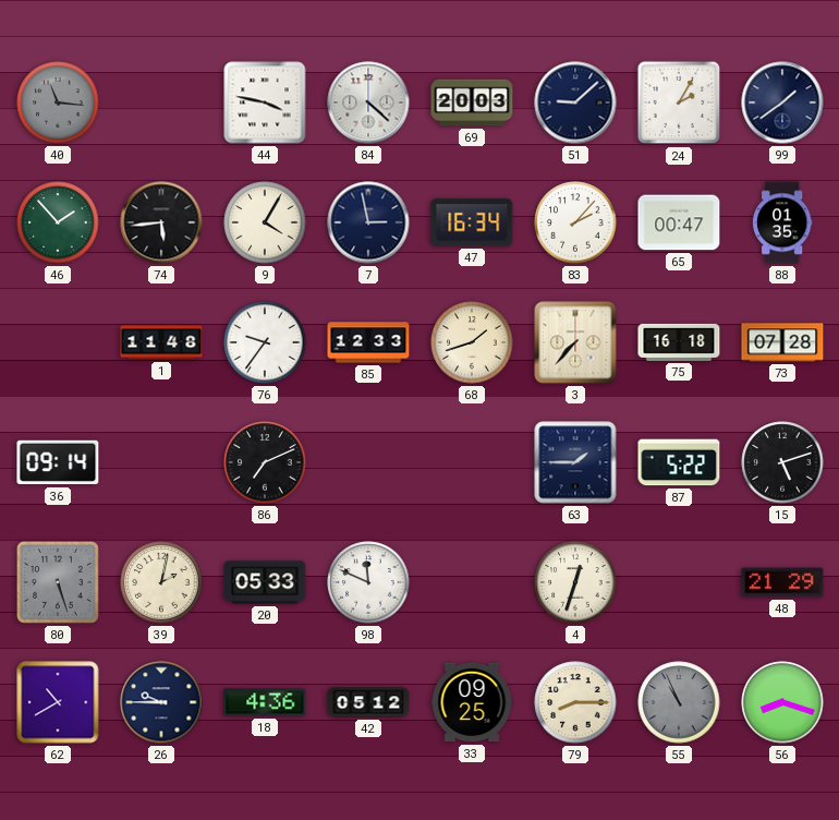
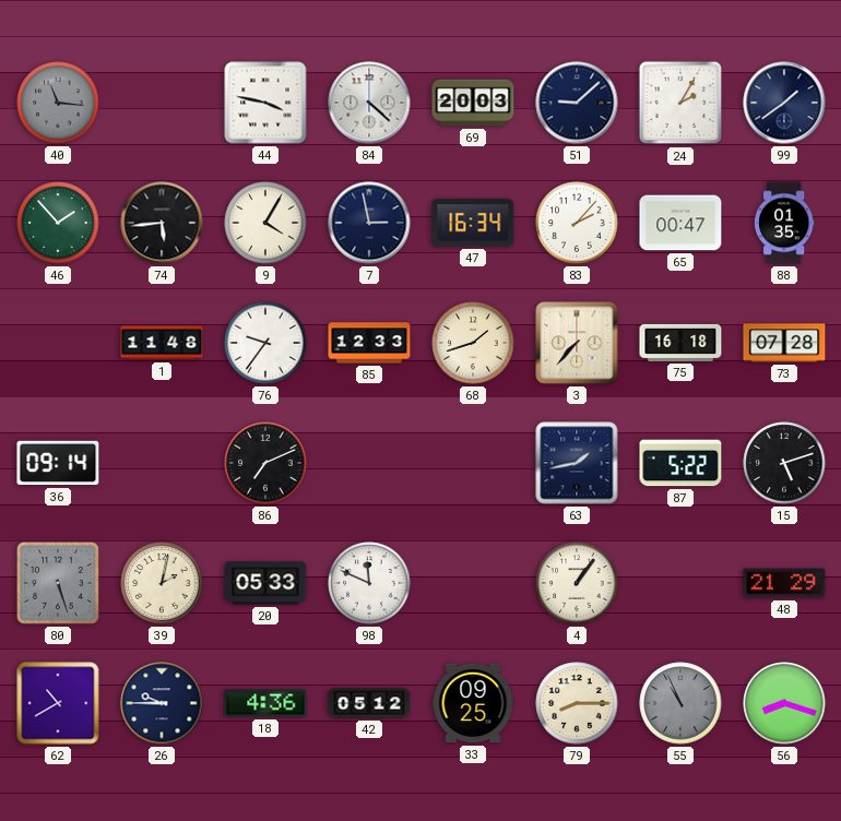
63: 1:45 -> 1:43 (577, 463)
4: 12:33 -> 1:06 (577, 583)
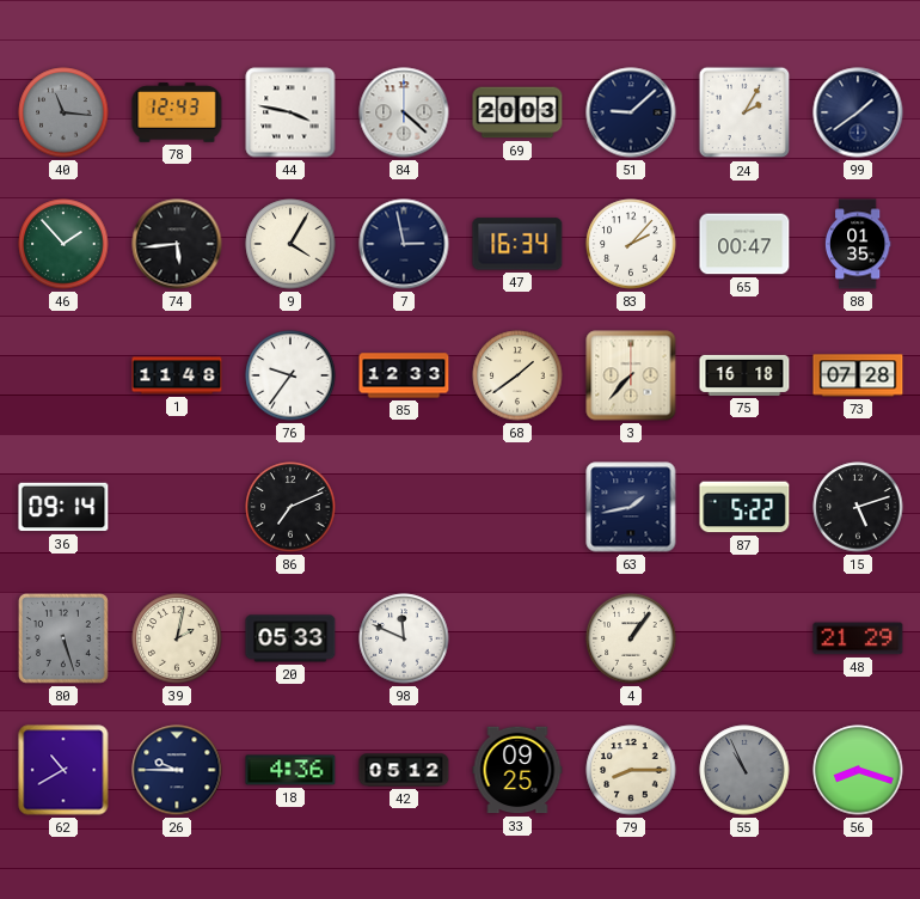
78: none -> 12:43 (177, 112)
68: 1:42 -> 1:39 (517, 375)
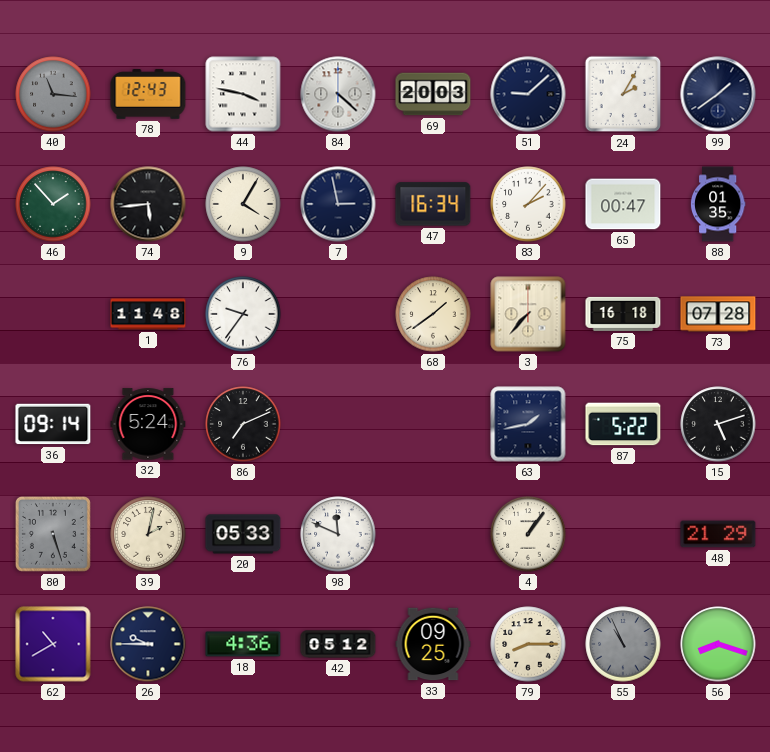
85: 12:33 -> none (404, 375)
32: none -> 5:24 (148, 424)
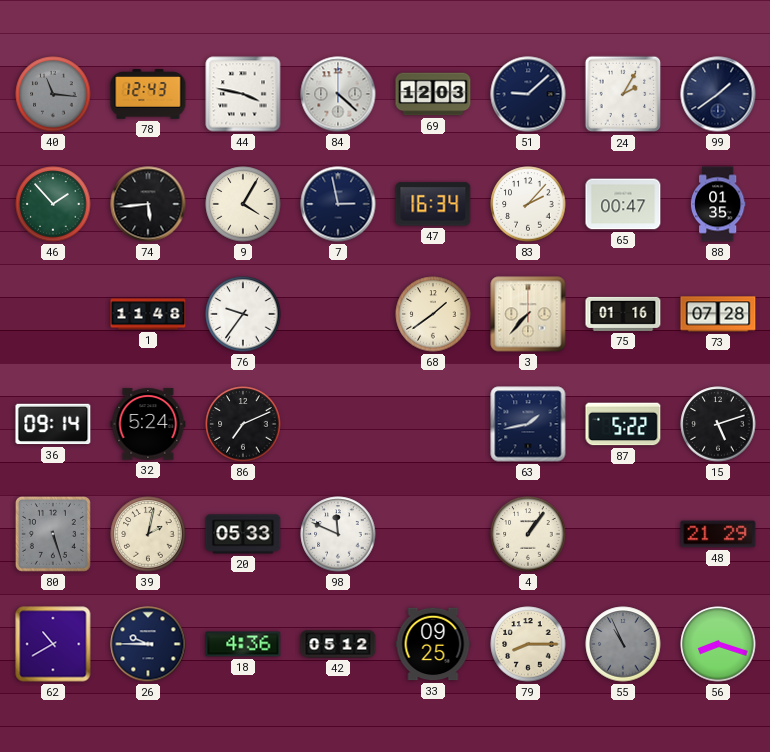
69: 20:03 -> 12:03 (433, 94)
75: 16:18 -> 01:16 (623, 314)
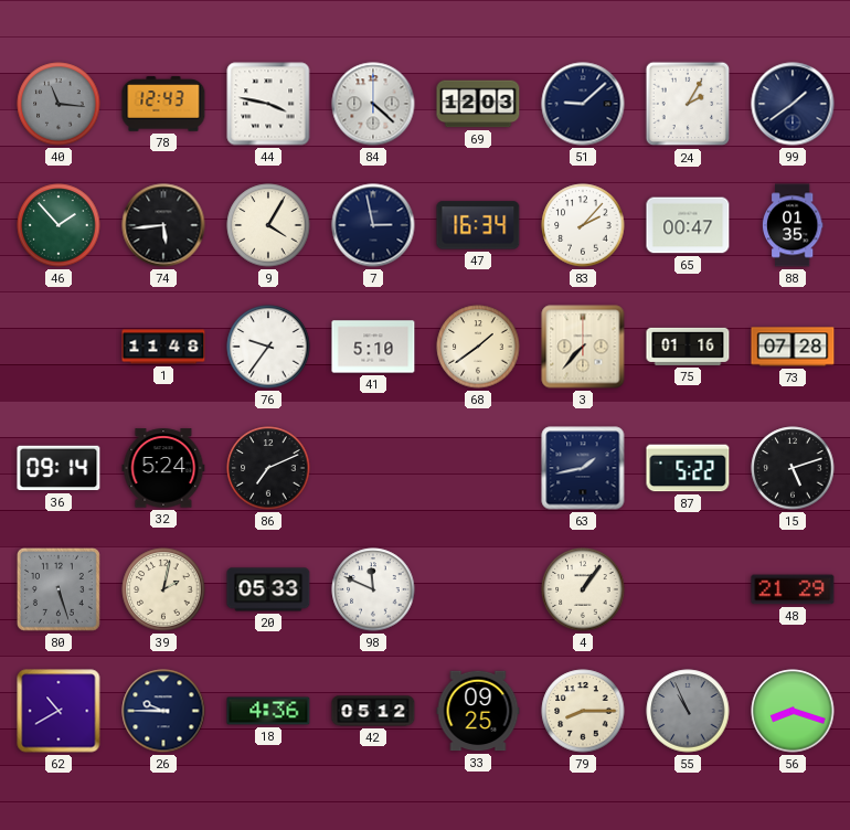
41: none -> 5:10 (373, 347)
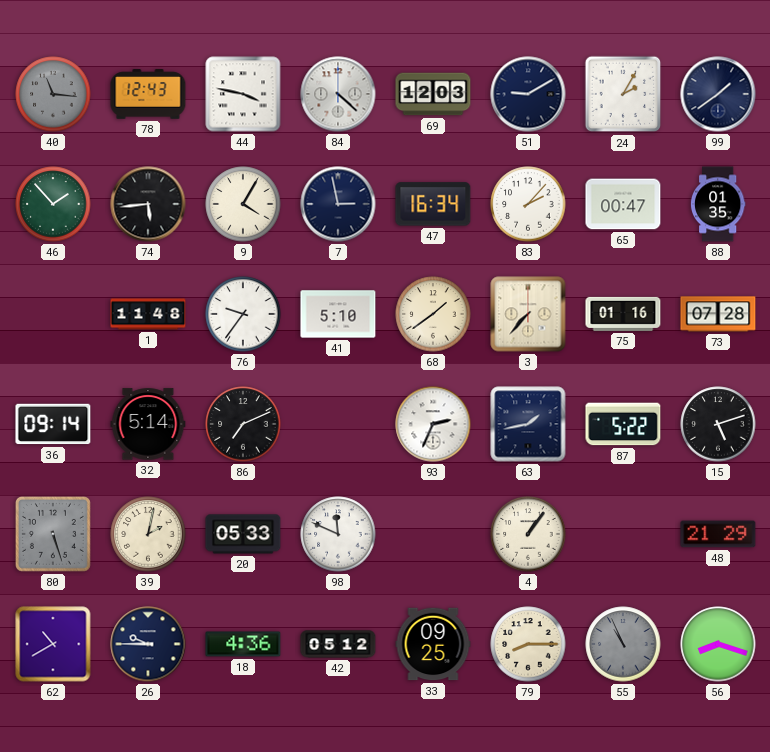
51: 9:08 -> 9:10 (528, 94)
32: 5:24 -> 5:14 (148, 424)
93: none -> 2:34 (433, 424)
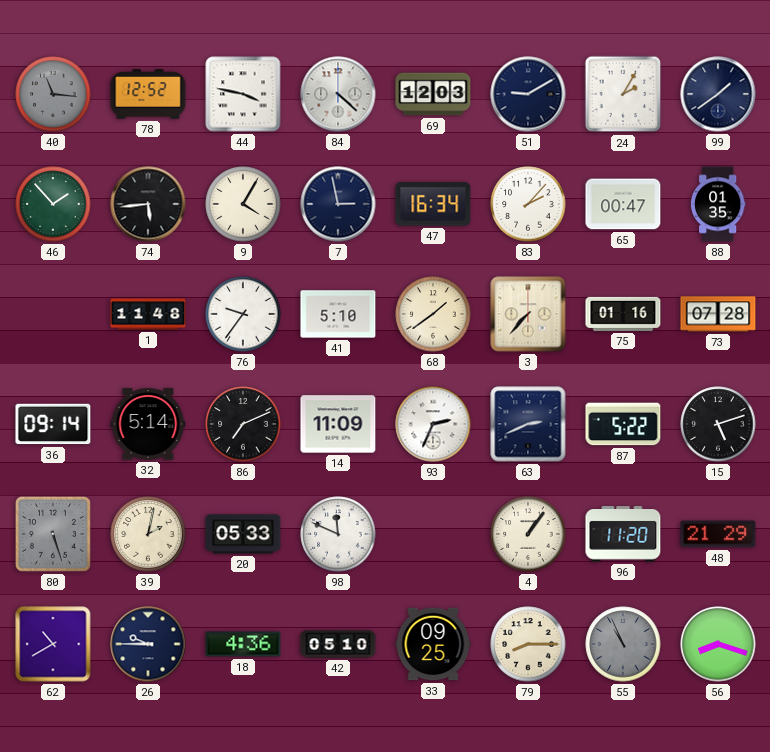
78: 12:43 -> 12:52 (148, 94)
14: none -> 11:09 (338, 424)
63: 1:43 -> 2:41 (528, 424)
96: none -> 11:20 (623, 534)
42: 05:12 -> 05:10 (338, 644)
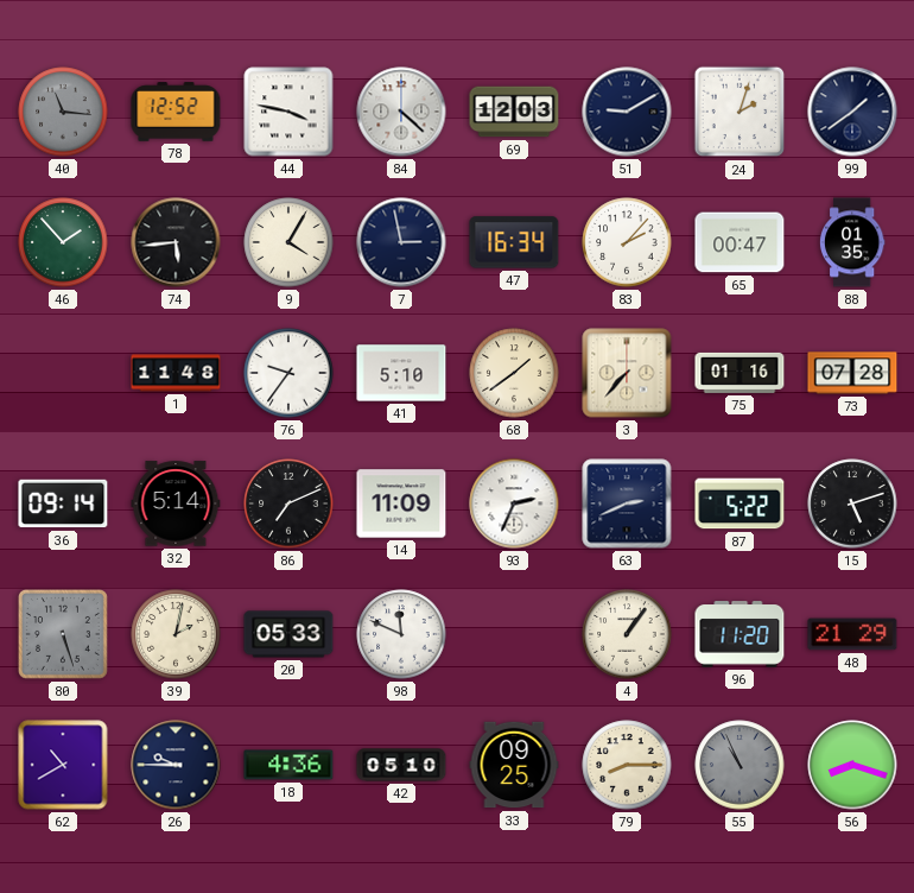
24: 2:05 -> 2:03 (740, 112)
